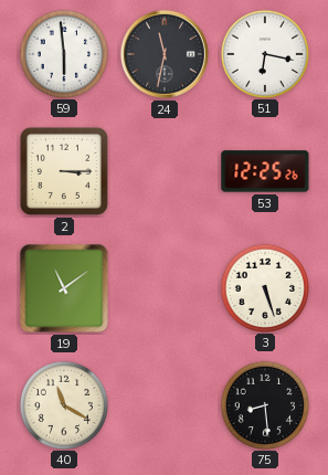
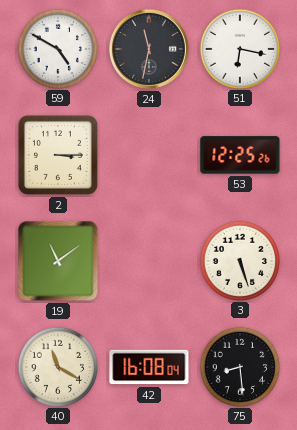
59: 5:59 -> 4:50 (57, 48)
42: none -> 16:08 (149, 367)
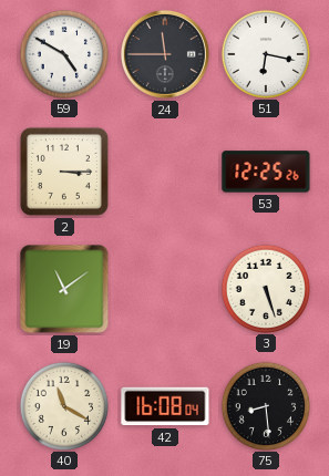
24: 11:32 -> 11:45 (165, 54)
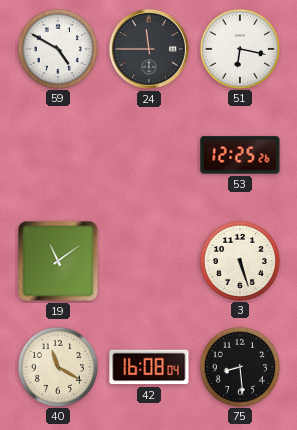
2: 3:15 -> none (64, 172)
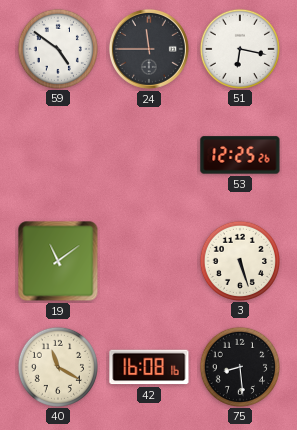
59: 4:50 -> 4:51 (57, 48)
42: 16:08:04 -> 16:08:16 (149, 367)
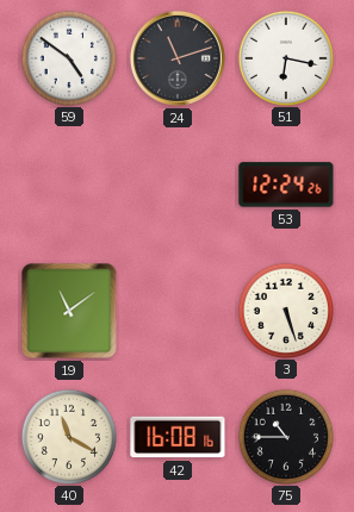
24: 11:45 -> 11:12 (178, 58)
53: 12:25 -> 12:24 (286, 185)
75: 8:29 -> 10:45 (285, 436)
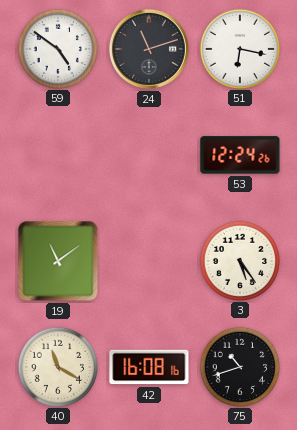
3: 5:27 -> 5:24 (239, 260)
75: 10:45 -> 10:42 (239, 366)
